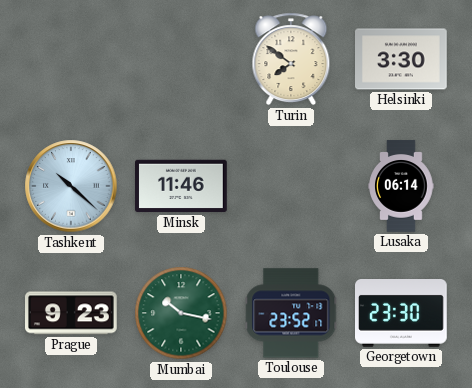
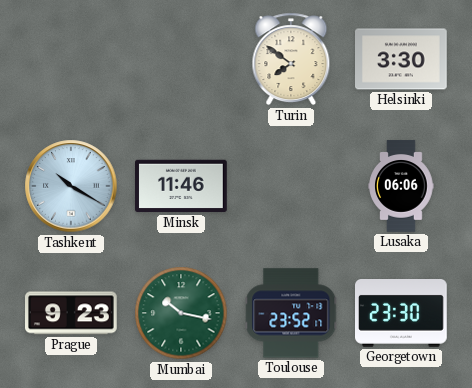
Tashkent: 10:22 -> 10:20 (71, 186)
Lusaka: 06:14 -> 06:06 (401, 186)
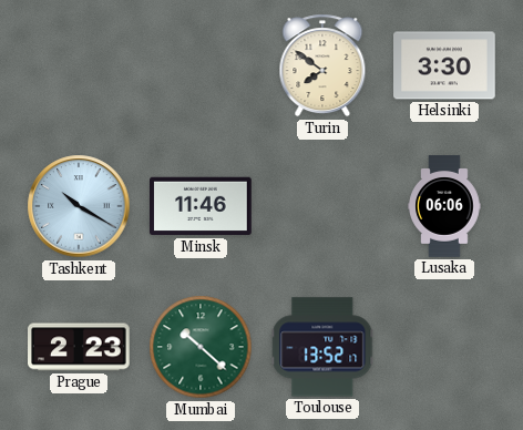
Prague: 9:23 -> 2:23 (80, 347)
Mumbai: 10:17 -> 10:22 (201, 347)
Toulouse: 23:52 -> 13:52 (322, 347)
Georgetown: 23:30 -> none (402, 314)
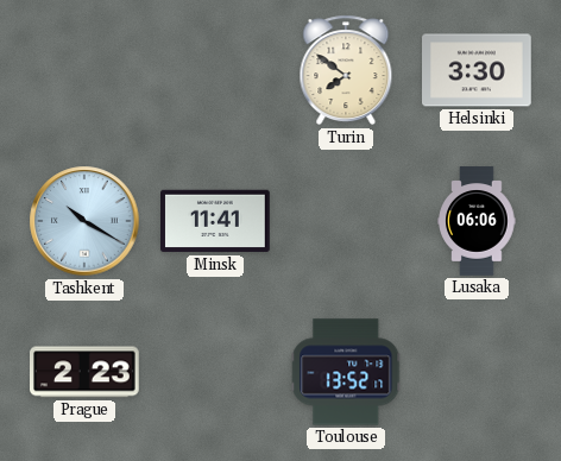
Minsk: 11:46 -> 11:41 (216, 221)
Mumbai: 10:22 -> none (201, 347)
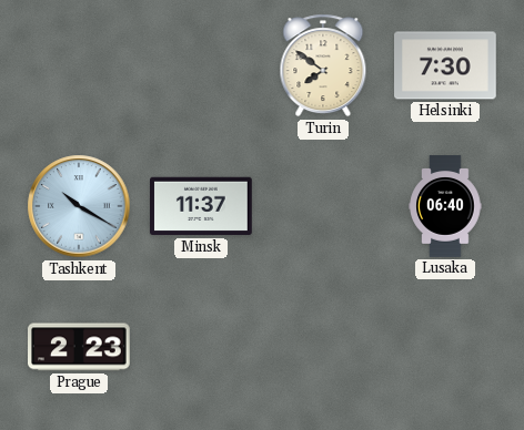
Helsinki: 3:30 -> 7:30 (446, 65)
Minsk: 11:41 -> 11:37 (202, 206)
Lusaka: 06:06 -> 06:40 (445, 206)
Toulouse: 13:52 -> none (346, 372)
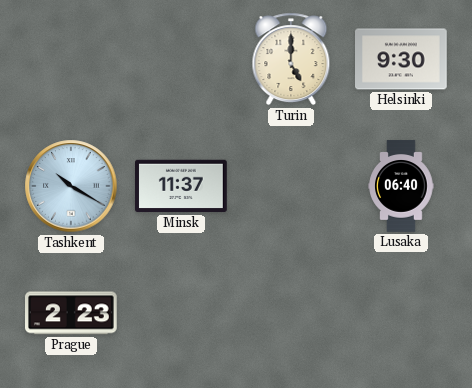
Turin: 7:51 -> 5:00 (291, 59)
Helsinki: 7:30 -> 9:30 (402, 59)
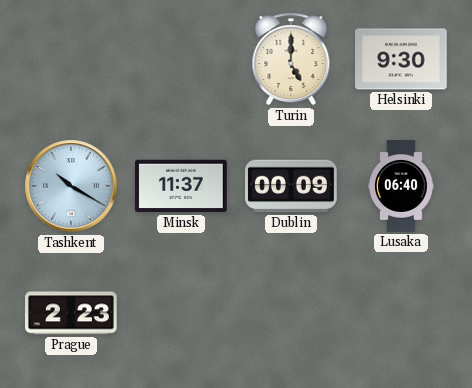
Dublin: none -> 00:09 (292, 186)
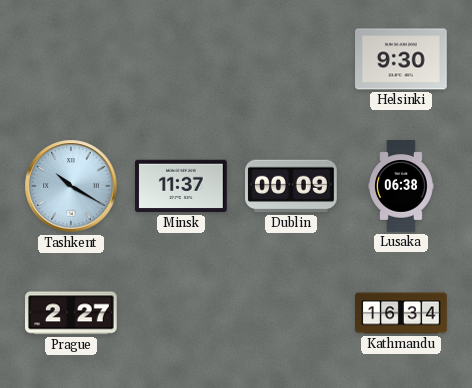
Turin: 5:00 -> none (291, 59)
Lusaka: 06:40 -> 06:38 (401, 186)
Prague: 2:23 -> 2:27 (72, 313)
Kathmandu: none -> 16:34 (401, 313)
